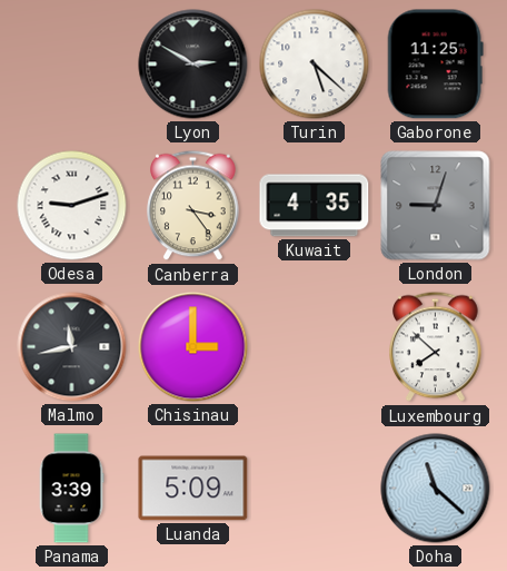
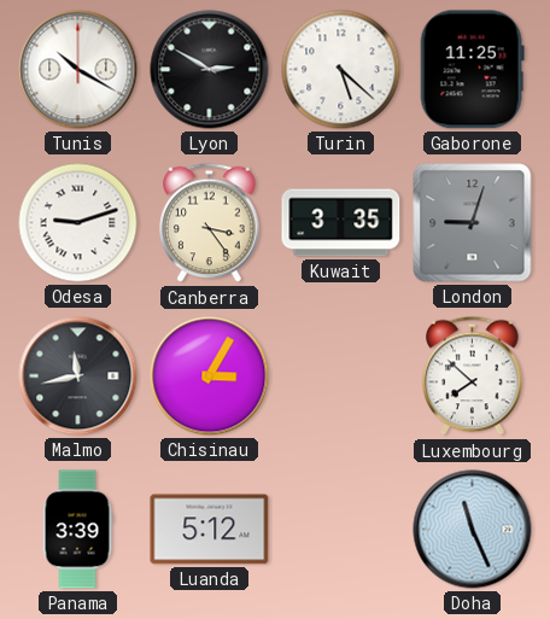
Tunis: none -> 10:20 (78, 70)
Kuwait: 4:35 -> 3:35 (341, 223)
Chisinau: 3:00 -> 3:05 (210, 376)
Luanda: 5:09 -> 5:12 (210, 530)
Doha: 11:22 -> 11:26 (473, 530)
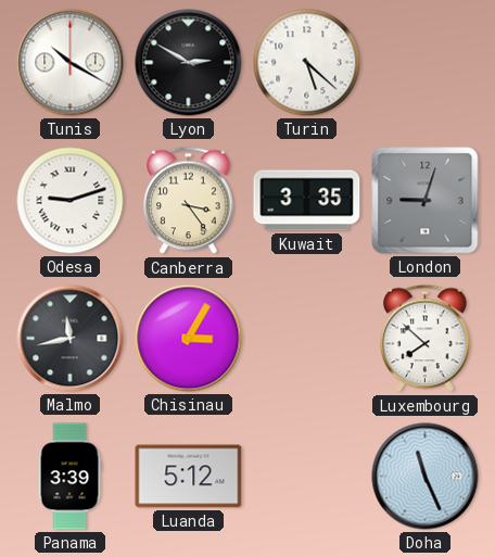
Gaborone: 11:25 -> none (472, 70)
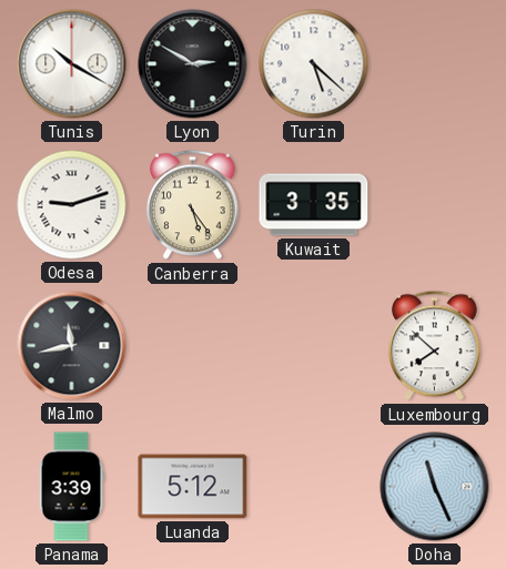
Canberra: 3:24 -> 5:24 (193, 205)
London: 9:03 -> none (426, 201)
Chisinau: 3:05 -> none (189, 339)
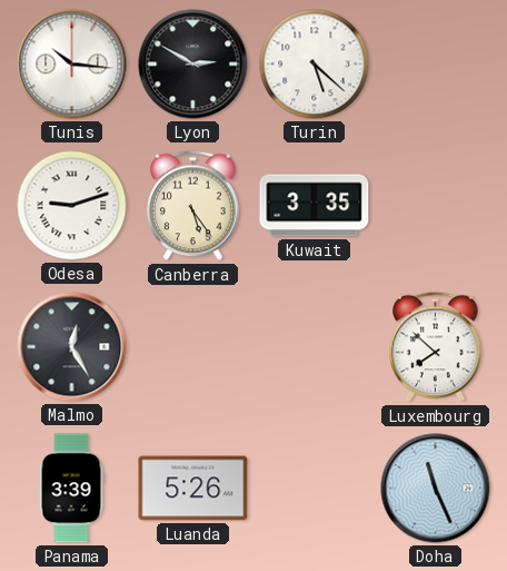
Tunis: 10:20 -> 10:16 (72, 65)
Malmo: 11:43 -> 12:25 (72, 347)
Luanda: 5:12 -> 5:26 (193, 489)
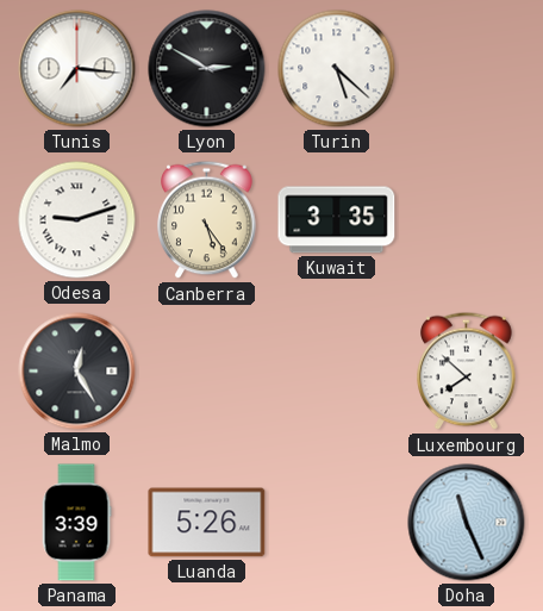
Tunis: 10:16 -> 7:16 (77, 69)
